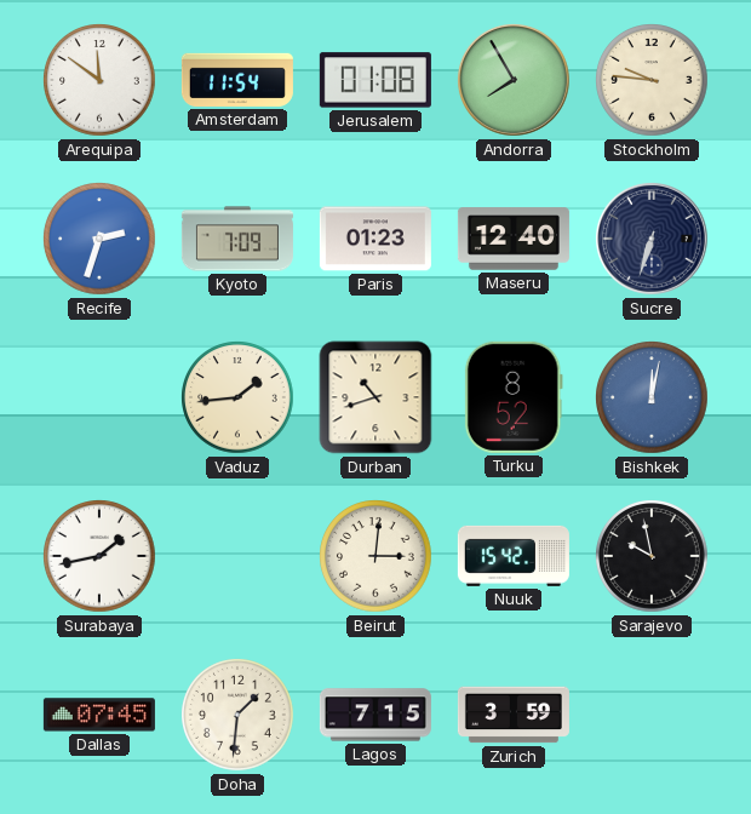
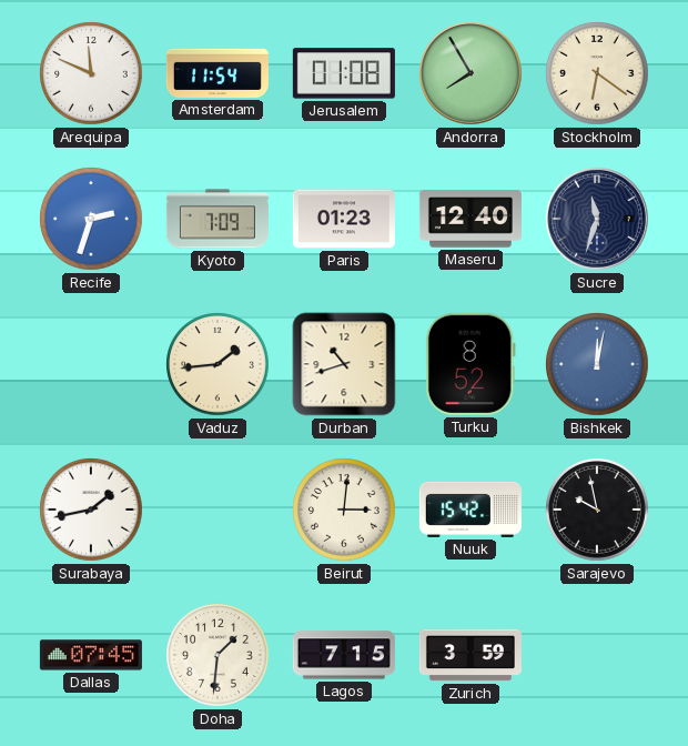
Arequipa: 11:51 -> 11:49 (91, 73)
Stockholm: 9:46 -> 6:21 (597, 73)
Sucre: 6:33 -> 11:33 (597, 219)
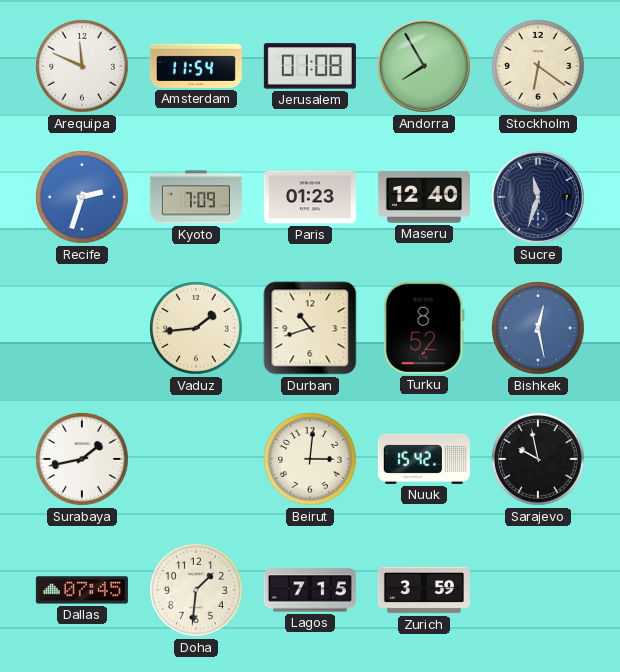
Bishkek: 12:02 -> 12:28 (538, 328)
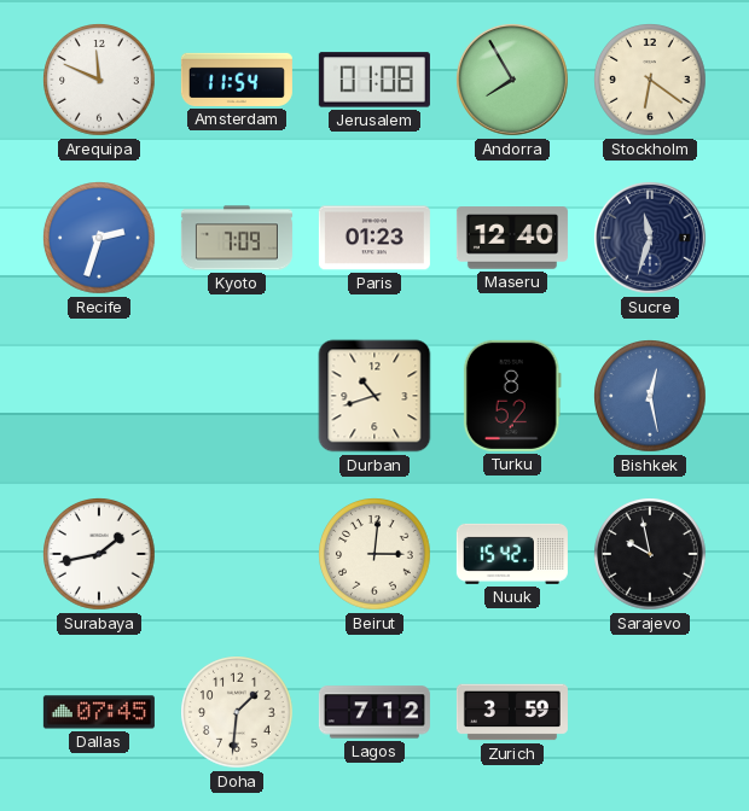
Vaduz: 1:44 -> none (196, 328)
Lagos: 7:15 -> 7:12 (374, 712)
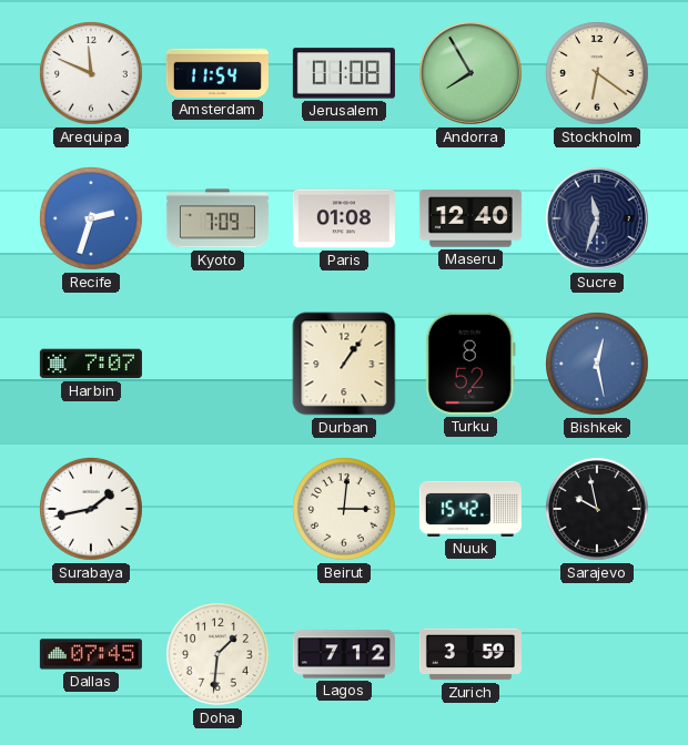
Paris: 01:23 -> 01:08 (344, 218)
Harbin: none -> 7:07 (91, 364)
Durban: 10:42 -> 1:06 (344, 364)
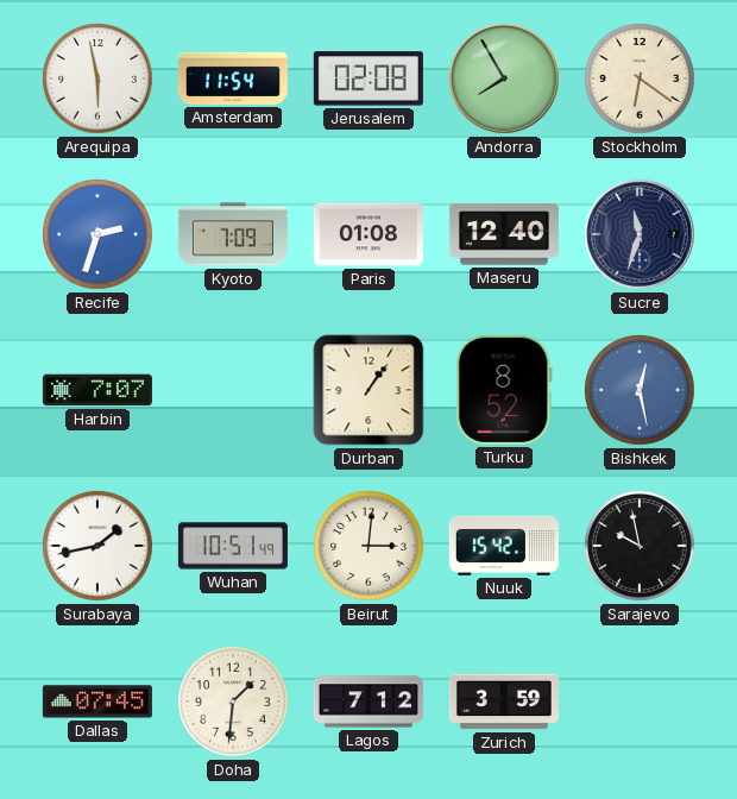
Arequipa: 11:49 -> 5:58 (97, 78)
Jerusalem: 01:08 -> 02:08 (368, 78)
Wuhan: none -> 10:51 (233, 546)
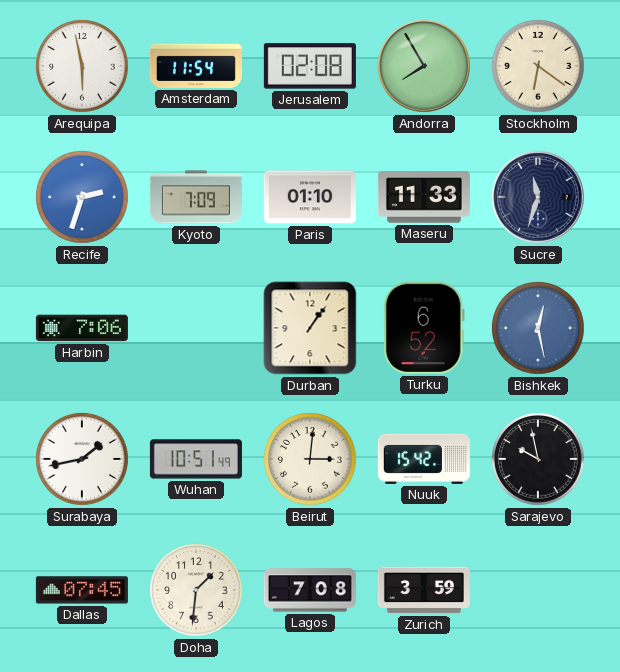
Paris: 01:08 -> 01:10 (310, 197)
Maseru: 12:40 -> 11:33 (424, 197)
Harbin: 7:07 -> 7:06 (82, 328)
Turku: 8:52 -> 6:52 (424, 328)
Lagos: 7:12 -> 7:08 (310, 590)
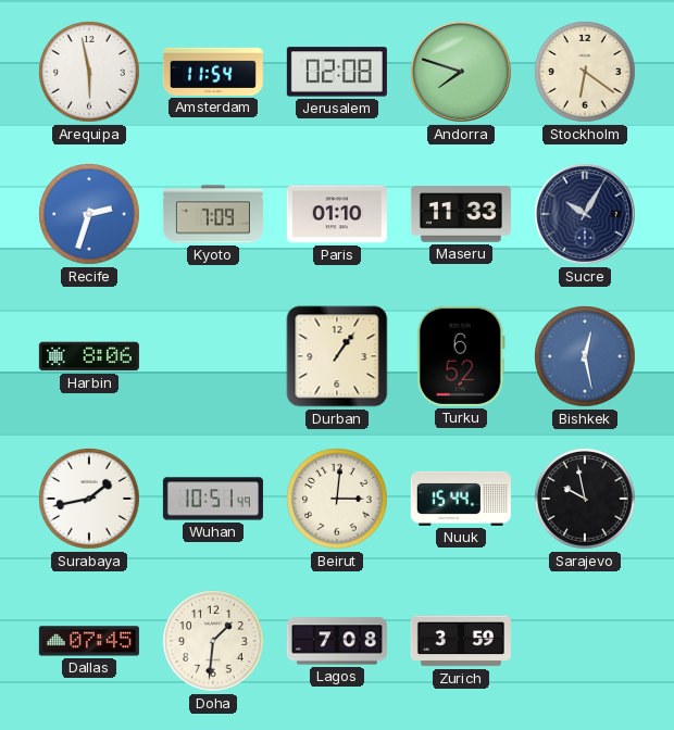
Andorra: 7:55 -> 7:48 (461, 72)
Sucre: 11:33 -> 10:05 (585, 214)
Harbin: 7:06 -> 8:06 (89, 356)
Nuuk: 15:42 -> 15:44 (461, 499)
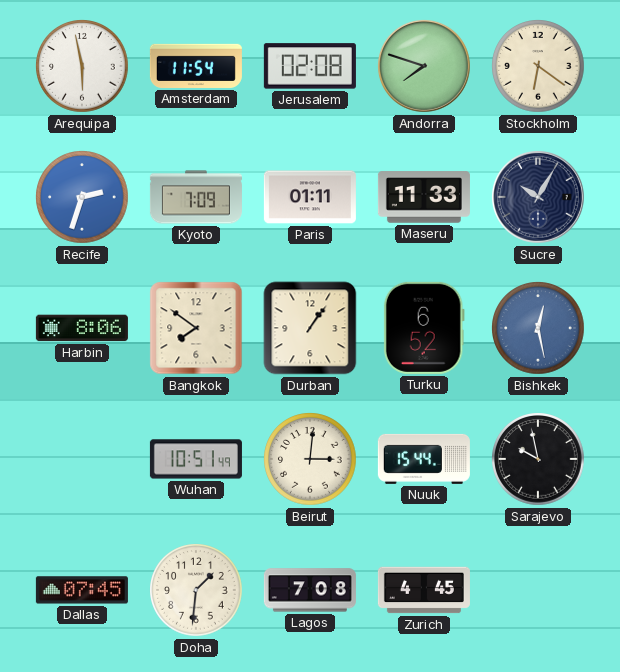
Paris: 01:10 -> 01:11 (310, 197)
Bangkok: none -> 7:51 (196, 328)
Surabaya: 1:43 -> none (89, 499)
Zurich: 3:59 -> 4:45 (424, 590)
